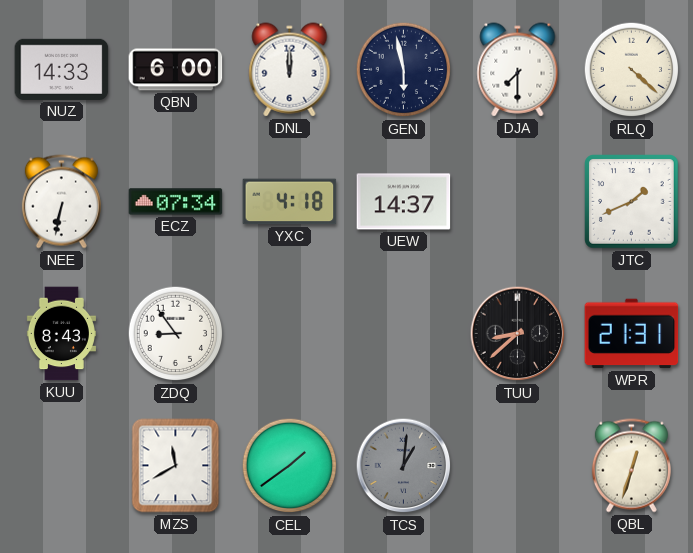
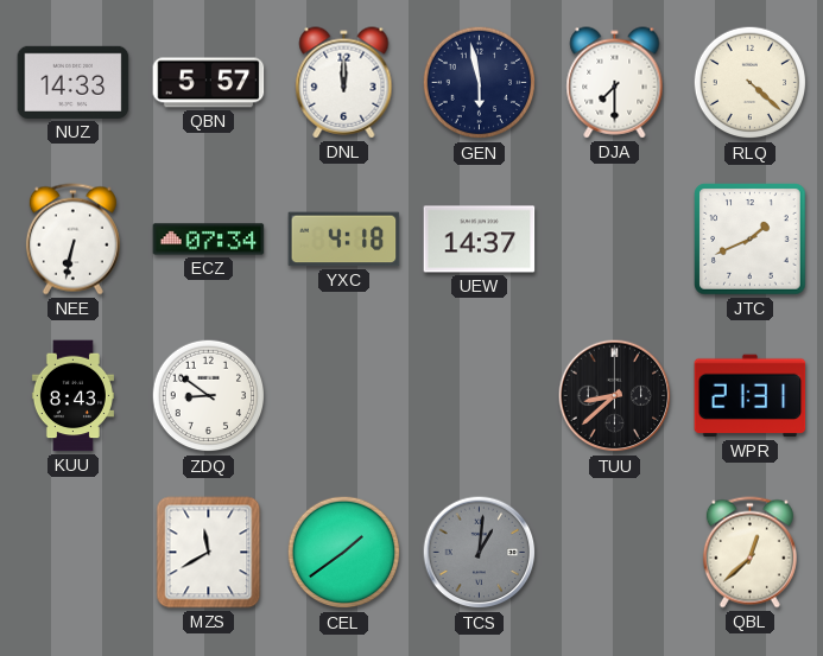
QBN: 6:00 -> 5:57 (209, 83)
ZDQ: 8:54 -> 8:51 (209, 396)
QBL: 12:33 -> 12:38 (749, 553)
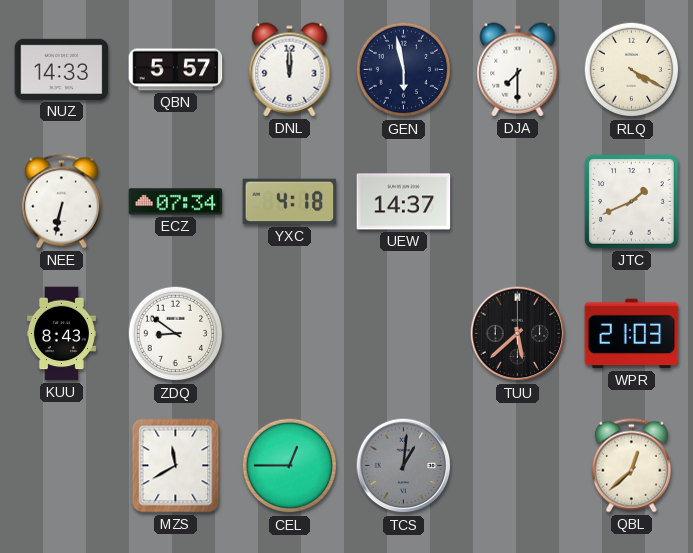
RLQ: 4:22 -> 4:20 (632, 70)
TUU: 8:38 -> 5:38 (518, 334)
WPR: 21:31 -> 21:03 (632, 334)
CEL: 1:39 -> 12:45 (290, 466)
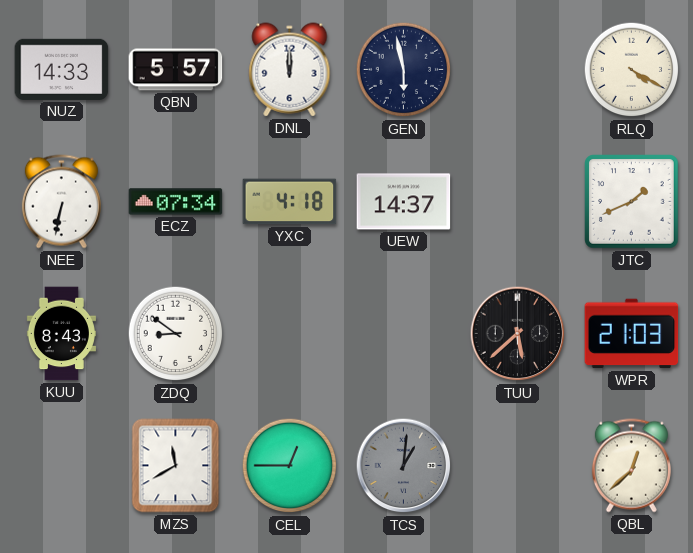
DJA: 7:30 -> none (518, 70)
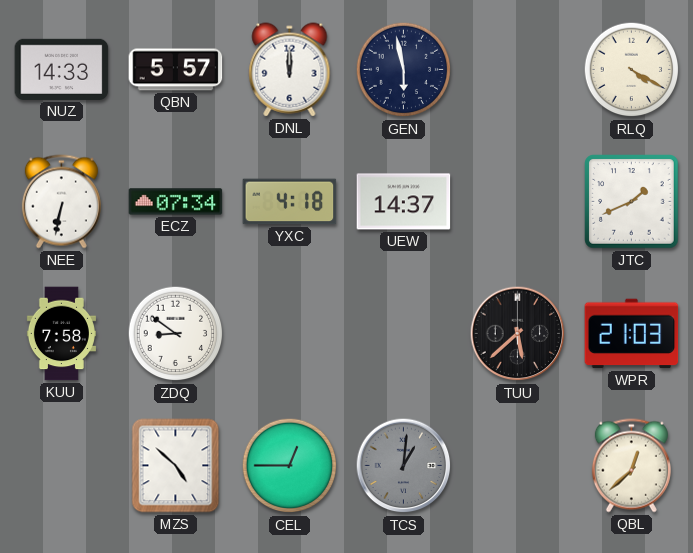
KUU: 8:43 -> 7:58 (61, 334)
MZS: 11:40 -> 4:52 (176, 466)
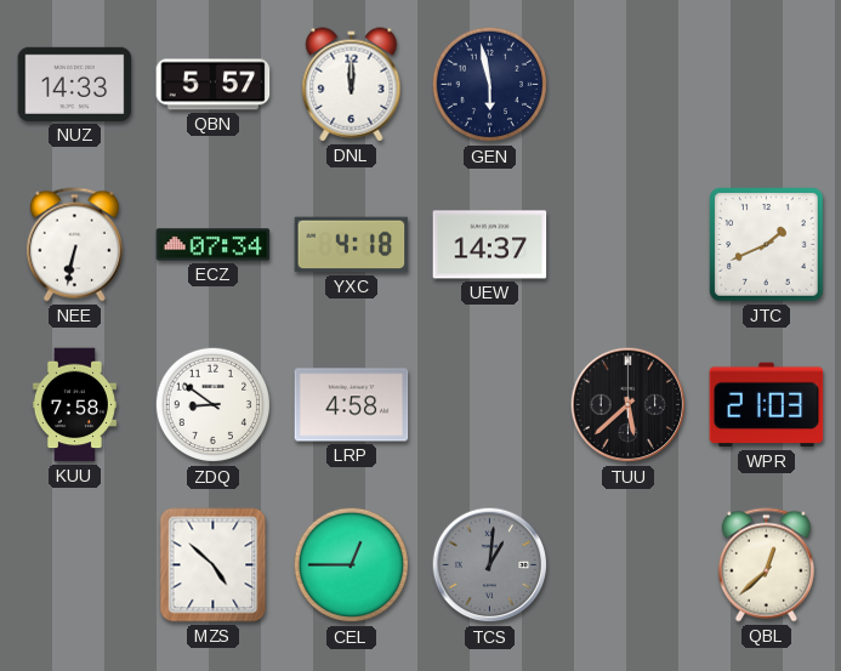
RLQ: 4:20 -> none (632, 70)
LRP: none -> 4:58 (352, 405)
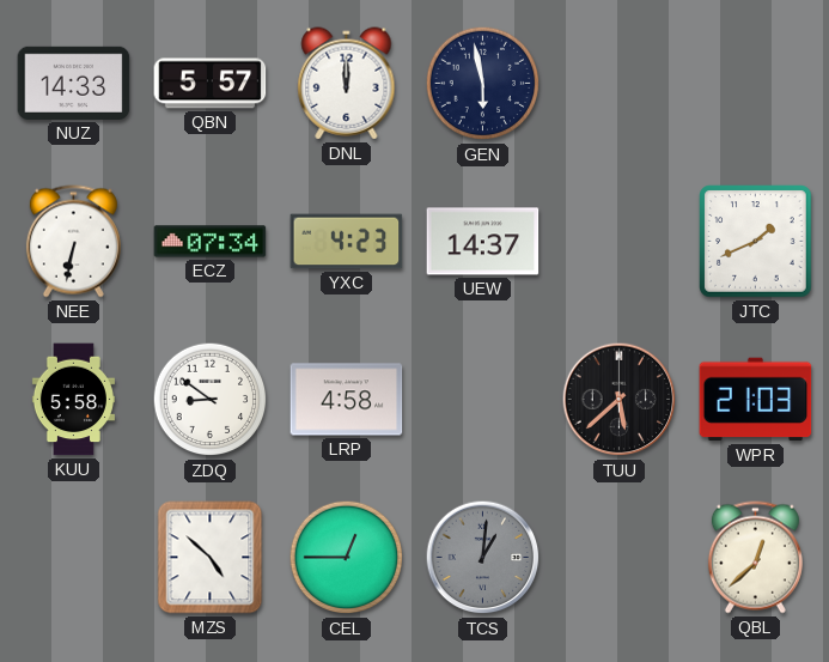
YXC: 4:18 -> 4:23 (347, 242)
KUU: 7:58 -> 5:58 (73, 400)
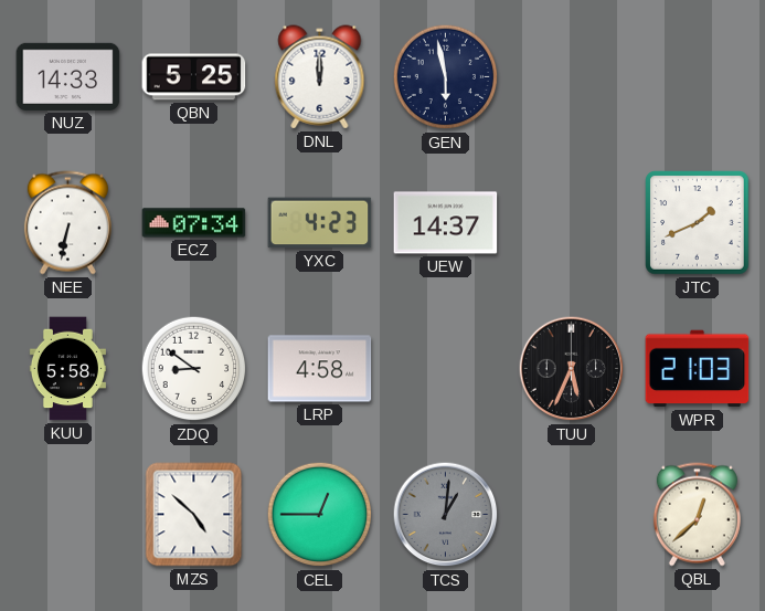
QBN: 5:57 -> 5:25 (194, 77)
TUU: 5:38 -> 5:34 (572, 369)
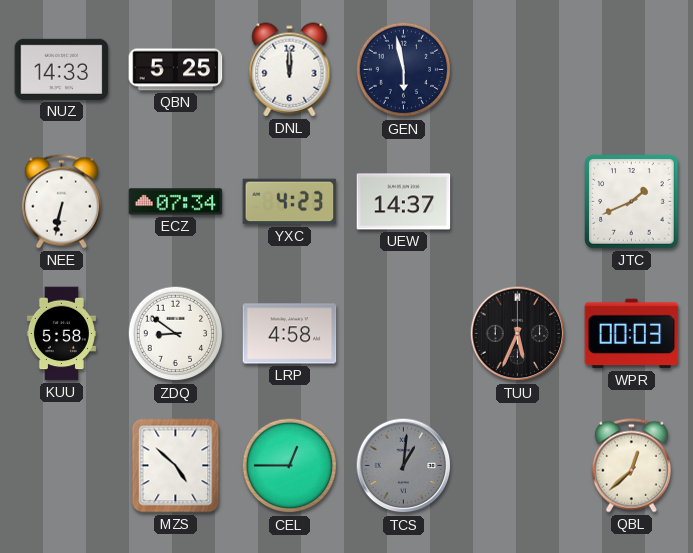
WPR: 21:03 -> 00:03 (632, 334)
